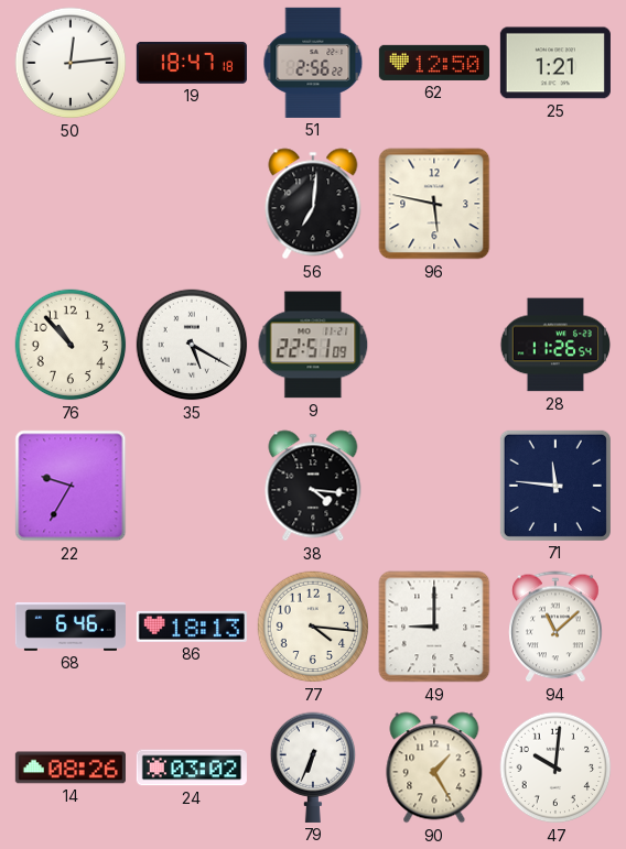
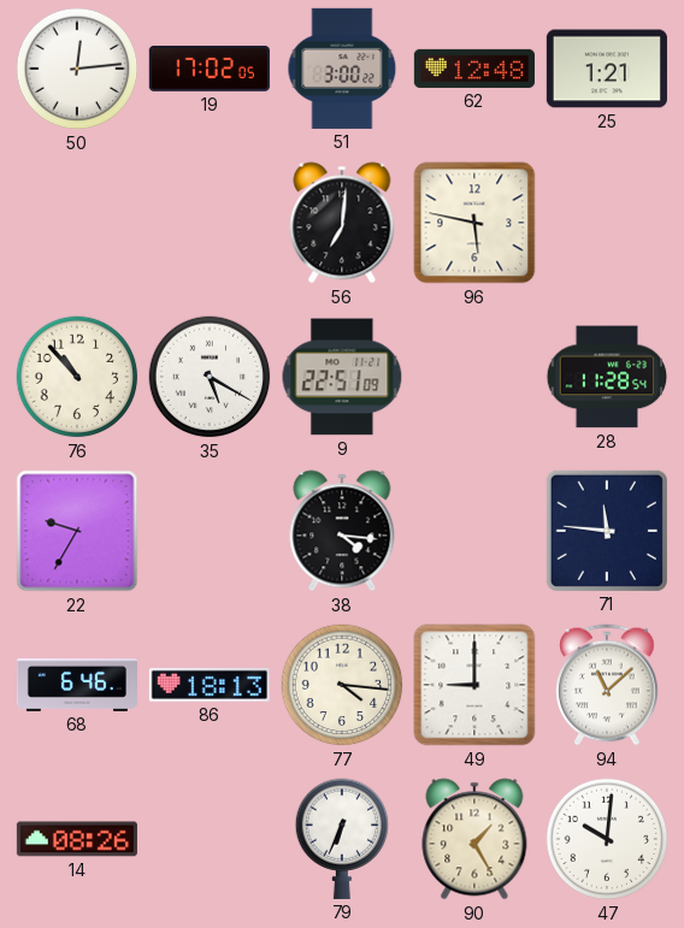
19: 18:47 -> 17:02 (210, 69)
51: 2:56 -> 3:00 (342, 69)
62: 12:50 -> 12:48 (474, 69)
28: 11:26 -> 11:28 (607, 377)
24: 03:02 -> none (192, 768)
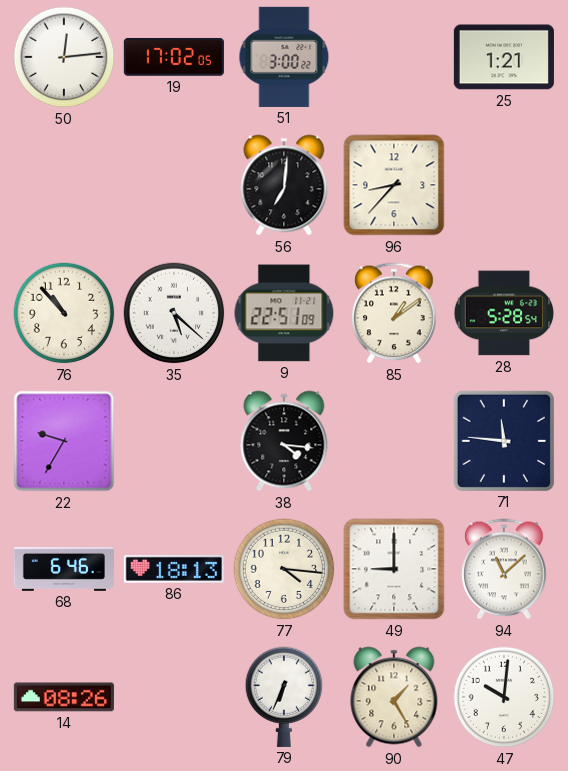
62: 12:48 -> none (474, 69)
96: 5:47 -> 8:37 (394, 185)
35: 5:20 -> 5:22 (174, 313)
85: none -> 1:09 (394, 313)
28: 11:28 -> 5:28 (504, 313)
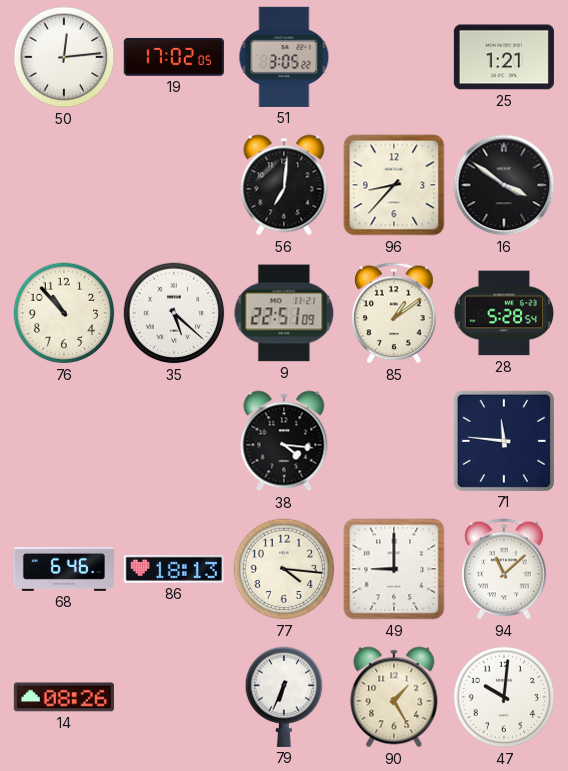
51: 3:00 -> 3:05 (284, 57)
16: none -> 3:51 (504, 185)
22: 9:35 -> none (64, 441)
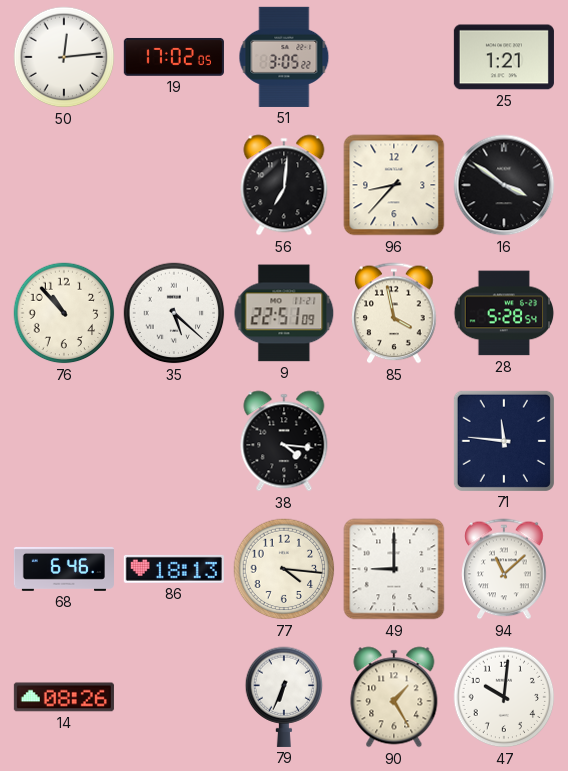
85: 1:09 -> 3:58 (394, 313)
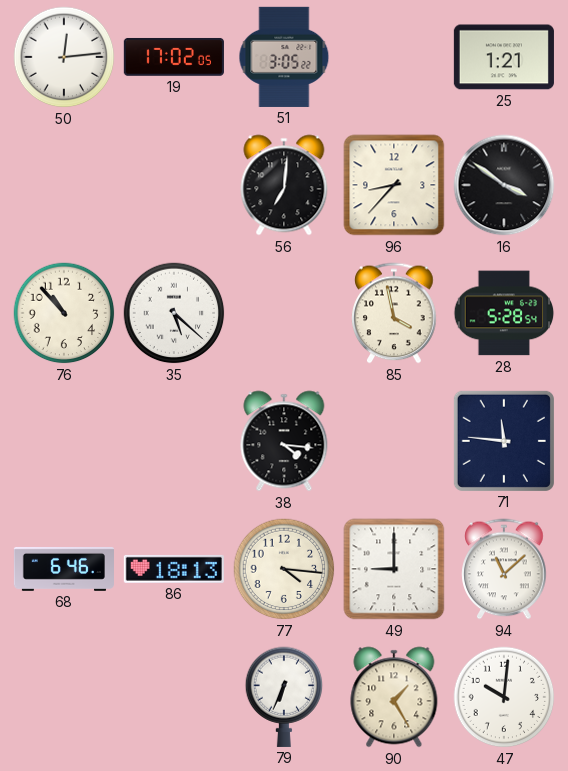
9: 22:51 -> none (284, 313)
14: 08:26 -> none (64, 697)
